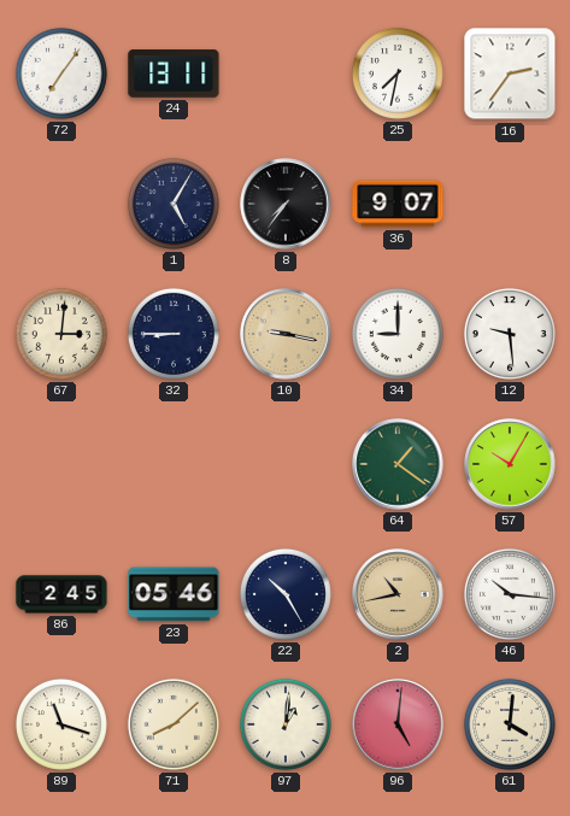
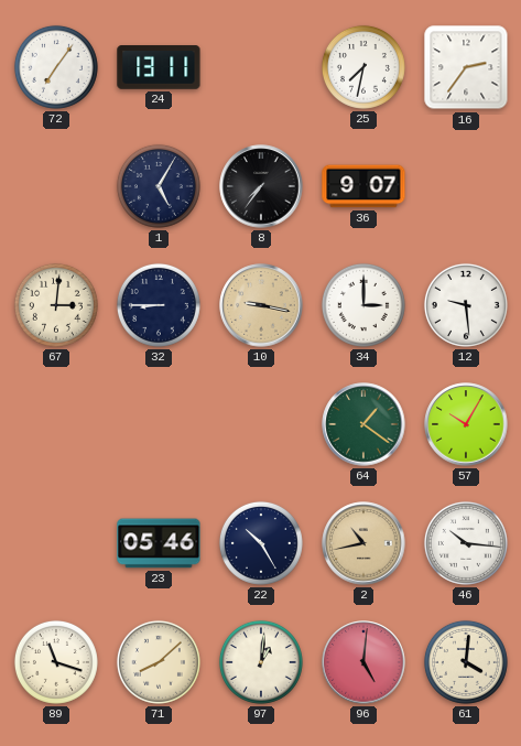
34: 9:00 -> 3:00 (363, 305)
86: 2:45 -> none (61, 594)
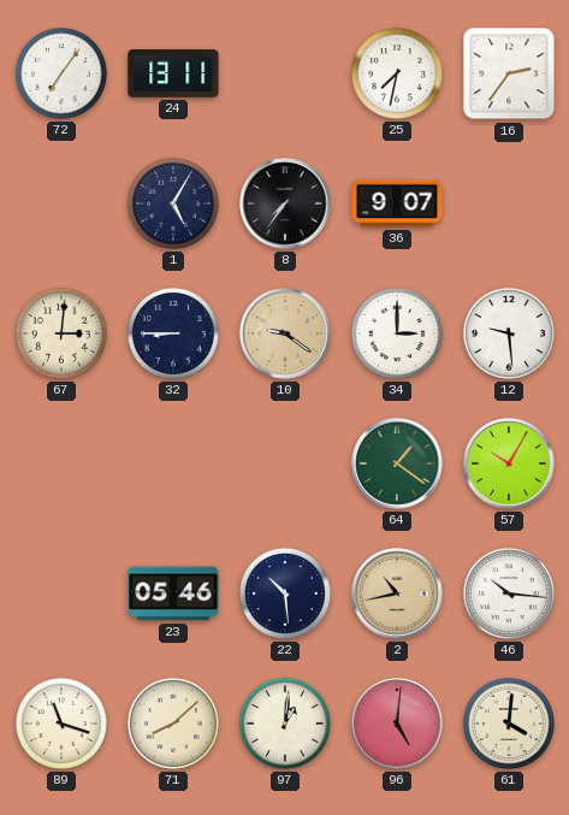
10: 9:17 -> 9:21 (285, 333)
22: 10:25 -> 10:29 (285, 593)
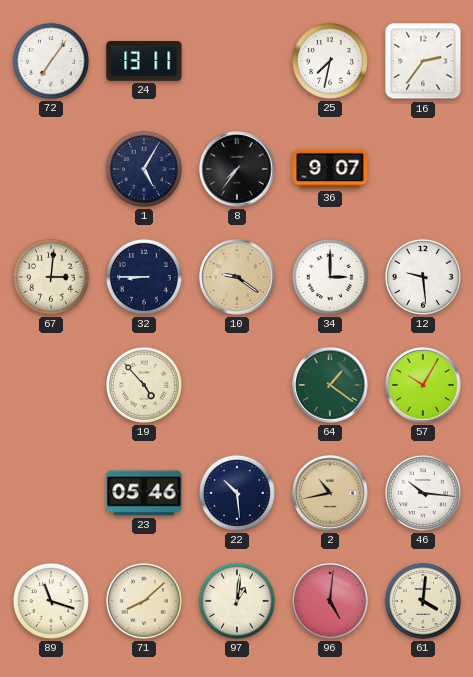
19: none -> 4:53 (144, 385)
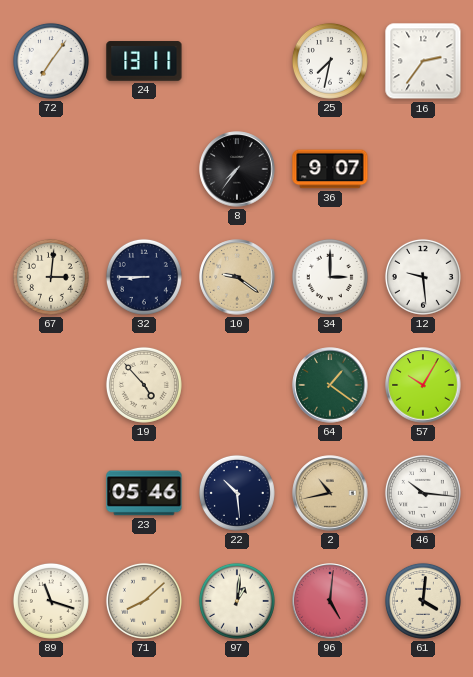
1: 5:05 -> none (144, 169)
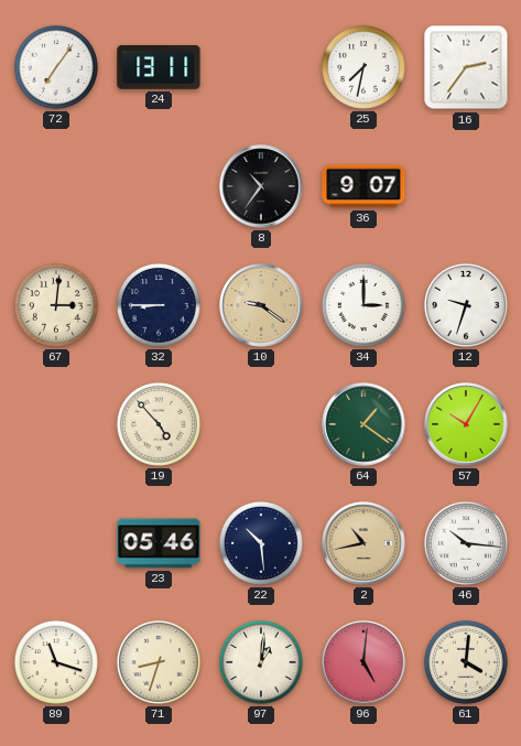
8: 7:36 -> 10:36 (261, 186)
12: 9:29 -> 9:33 (466, 305)
71: 8:08 -> 8:33 (159, 662)
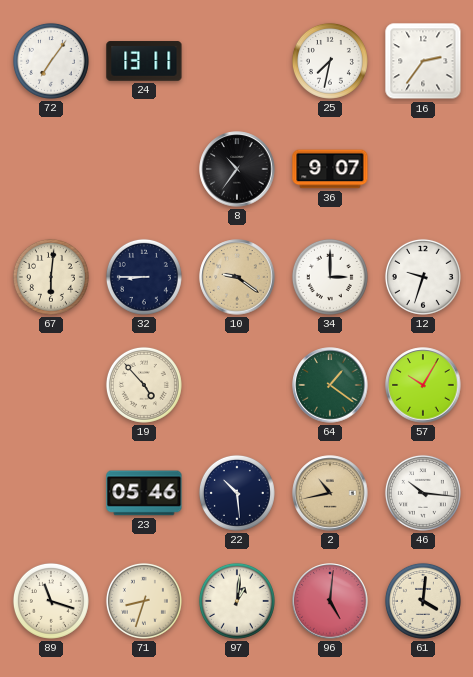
67: 3:01 -> 6:01 (51, 277)
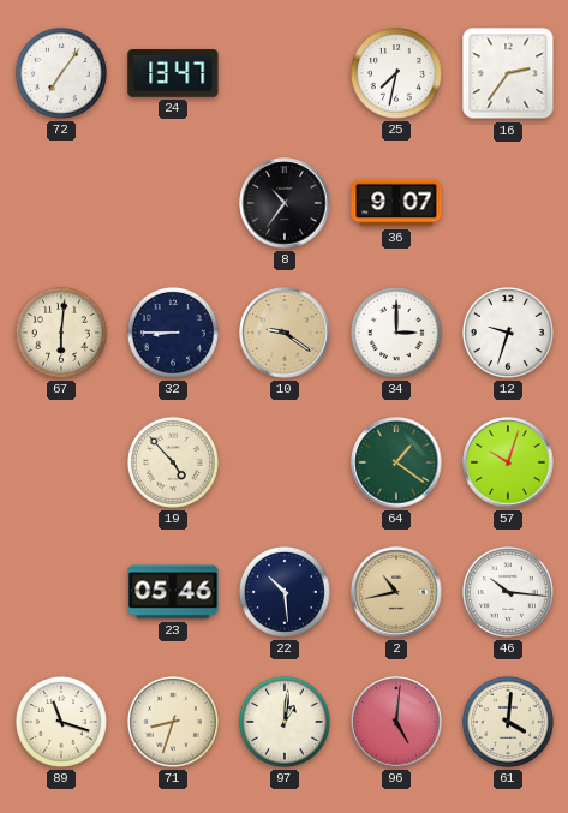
24: 13:11 -> 13:47 (173, 73)
57: 10:05 -> 10:03 (508, 462)
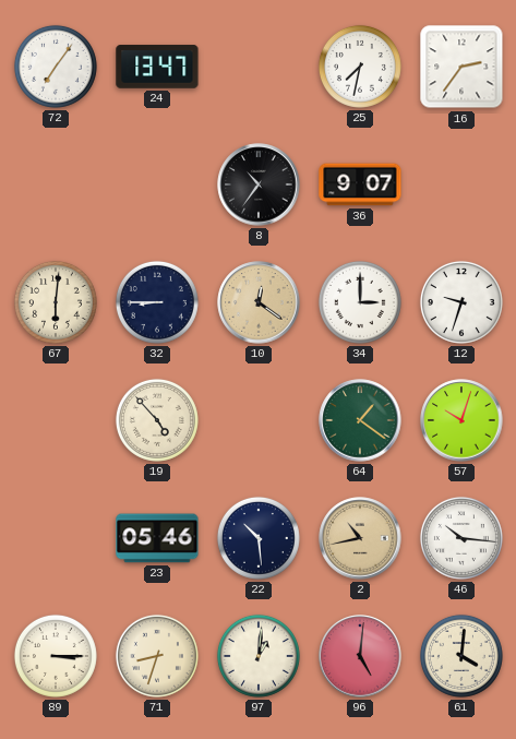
10: 9:21 -> 12:21 (259, 302)
89: 11:18 -> 3:15 (56, 656)
